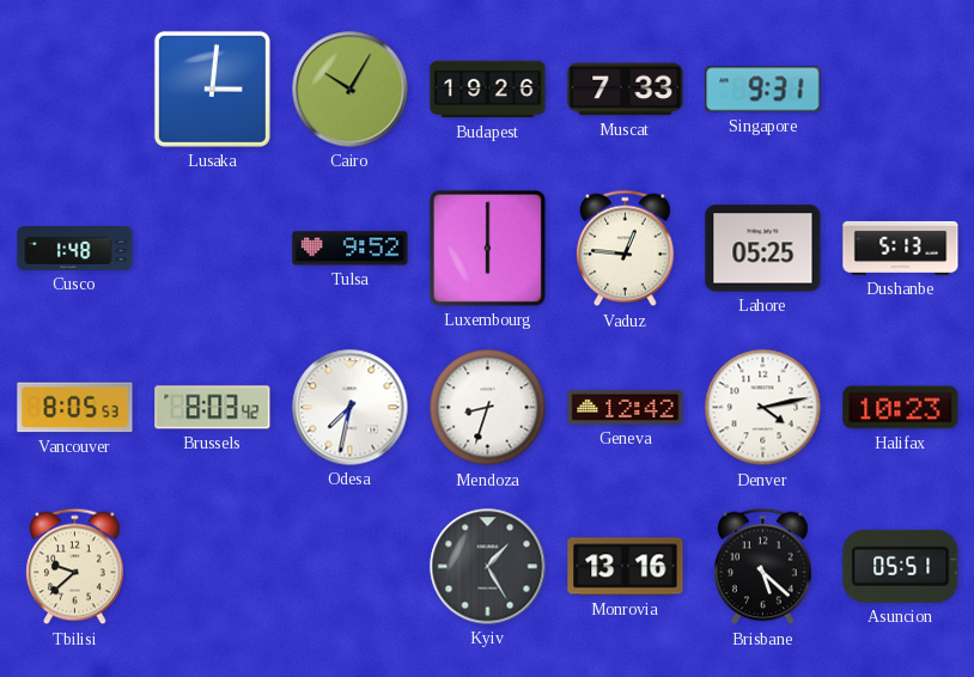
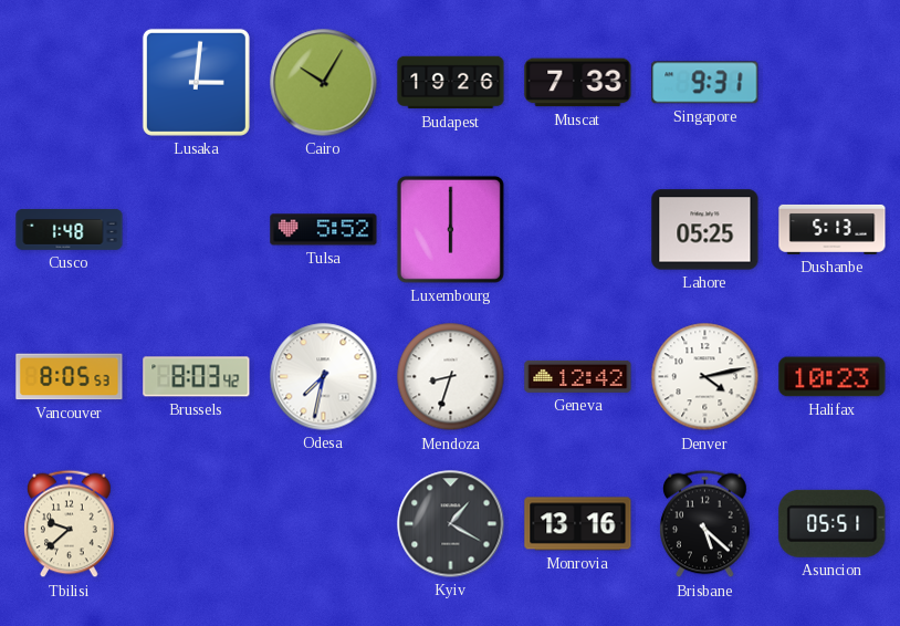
Tulsa: 9:52 -> 5:52 (324, 230)
Vaduz: 12:46 -> none (626, 249)
Kyiv: 1:25 -> 1:20 (451, 524)
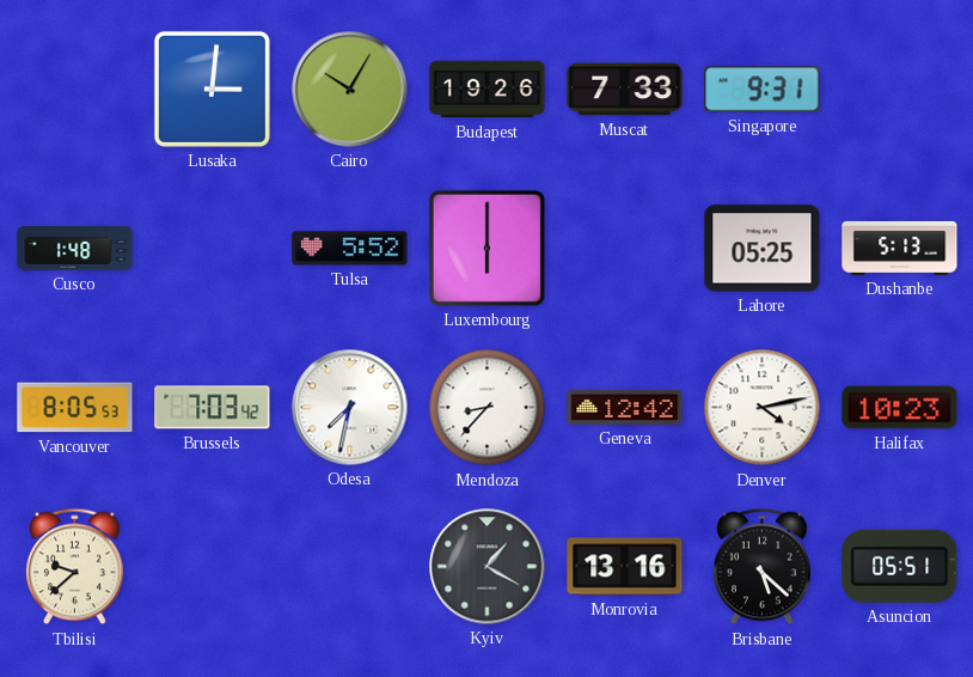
Brussels: 8:03 -> 7:03 (213, 408)
Mendoza: 8:33 -> 8:37 (488, 408)
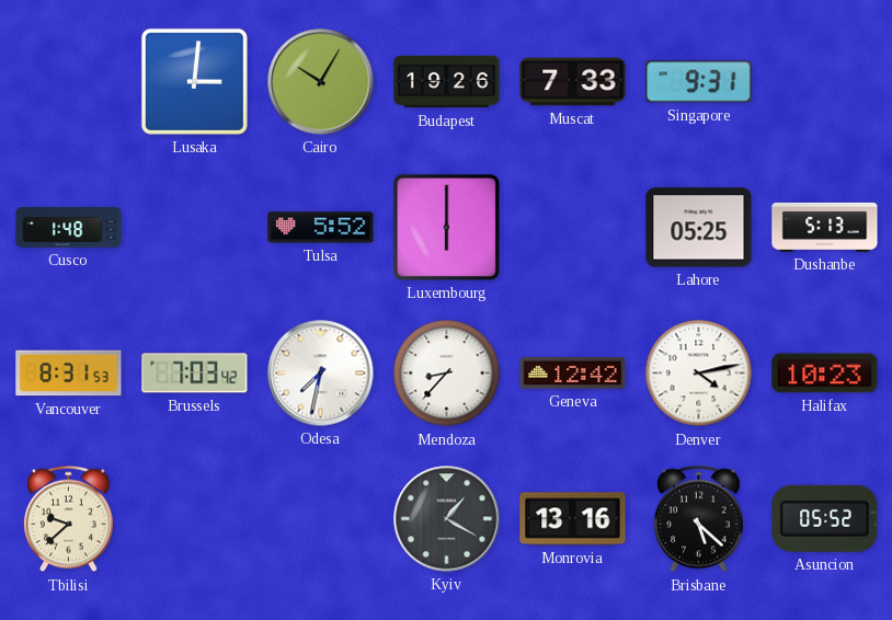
Vancouver: 8:05 -> 8:31 (69, 374)
Asuncion: 05:51 -> 05:52 (825, 518)
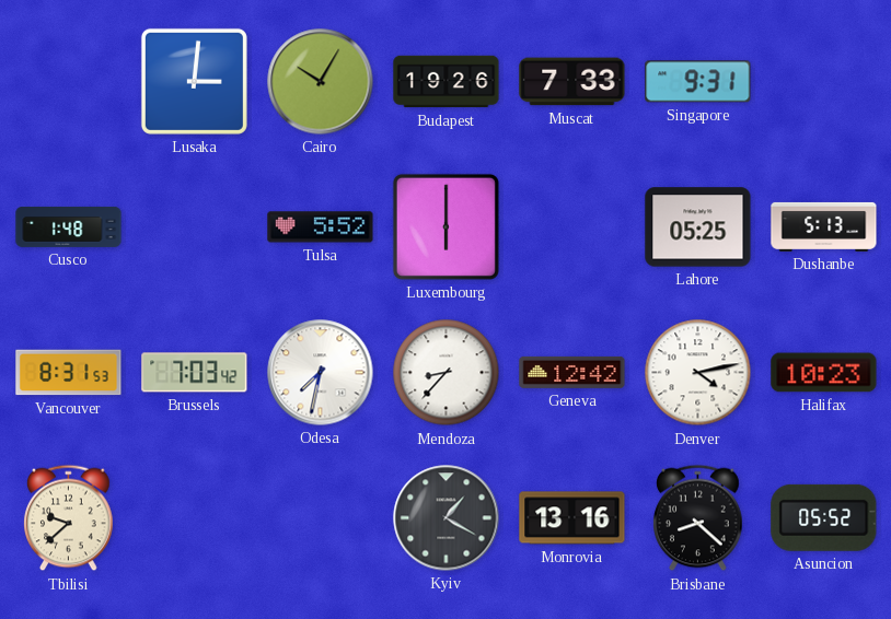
Brisbane: 5:22 -> 8:22 (698, 518)
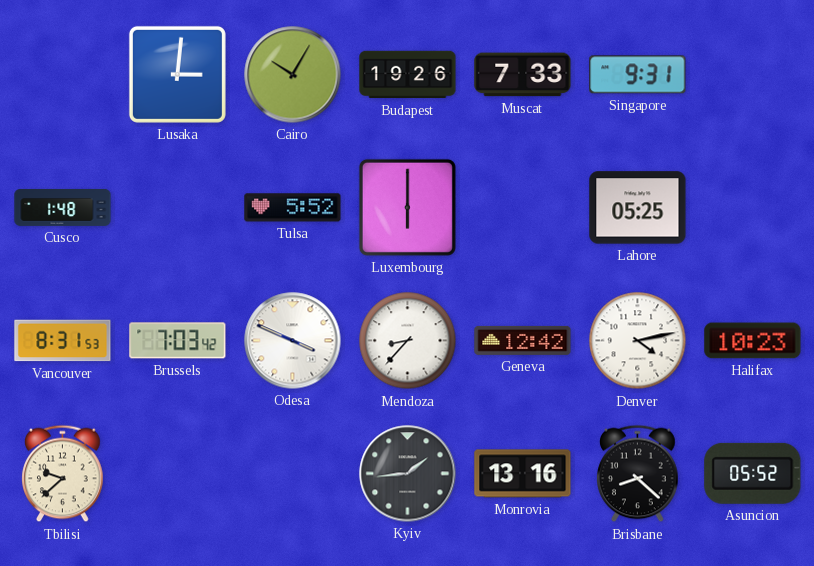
Dushanbe: 5:13 -> none (824, 226)
Odesa: 7:32 -> 3:49 (293, 341)
Kyiv: 1:20 -> 1:44 (408, 474)
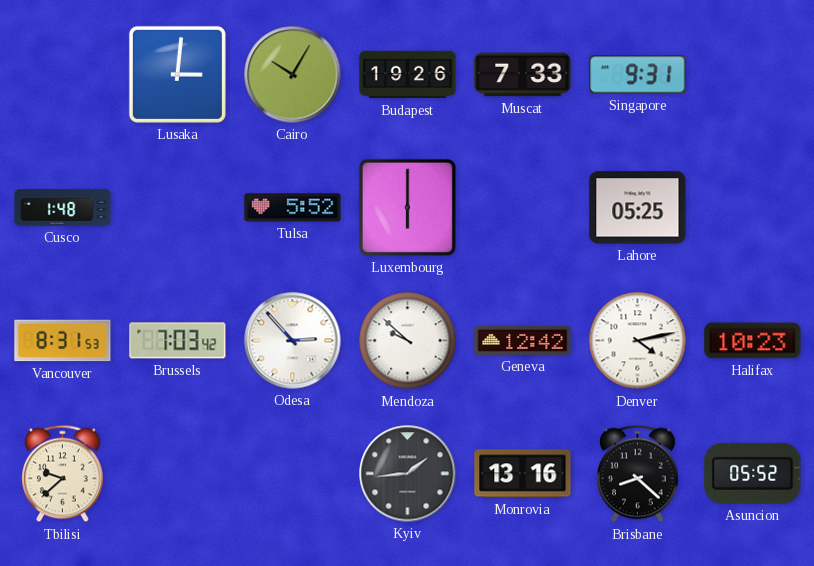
Odesa: 3:49 -> 2:53 (293, 341)
Mendoza: 8:37 -> 9:52 (408, 341)
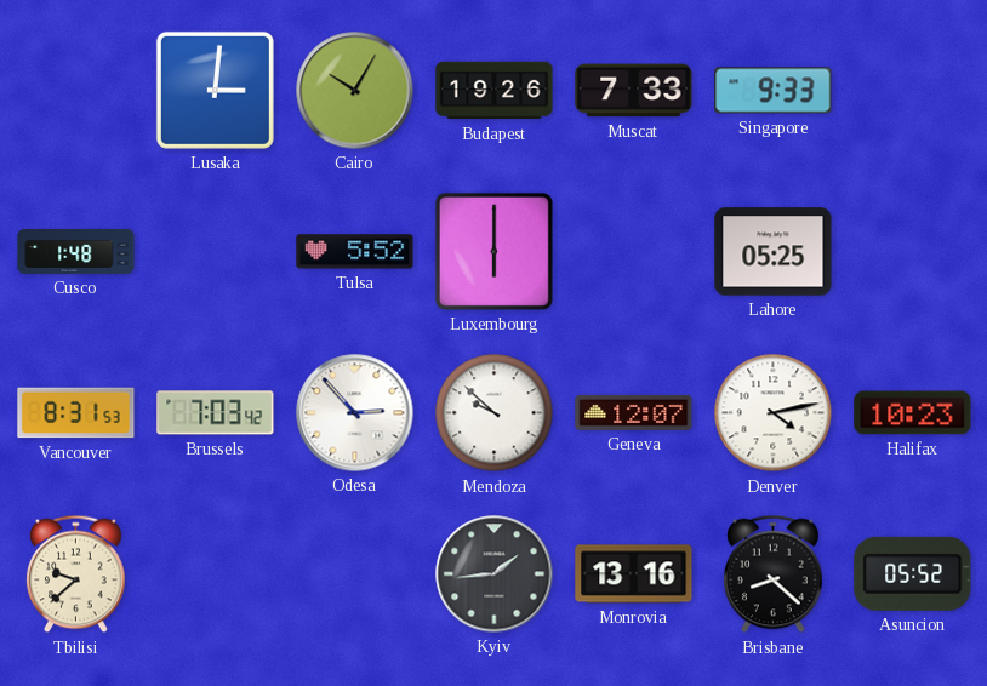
Singapore: 9:31 -> 9:33 (774, 91)
Geneva: 12:42 -> 12:07 (634, 412)
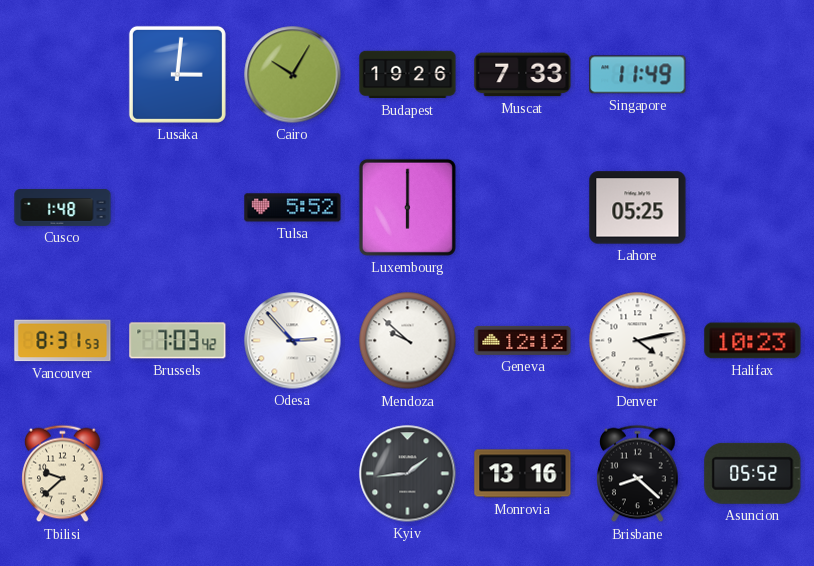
Singapore: 9:33 -> 11:49 (638, 75)
Geneva: 12:07 -> 12:12 (523, 340)
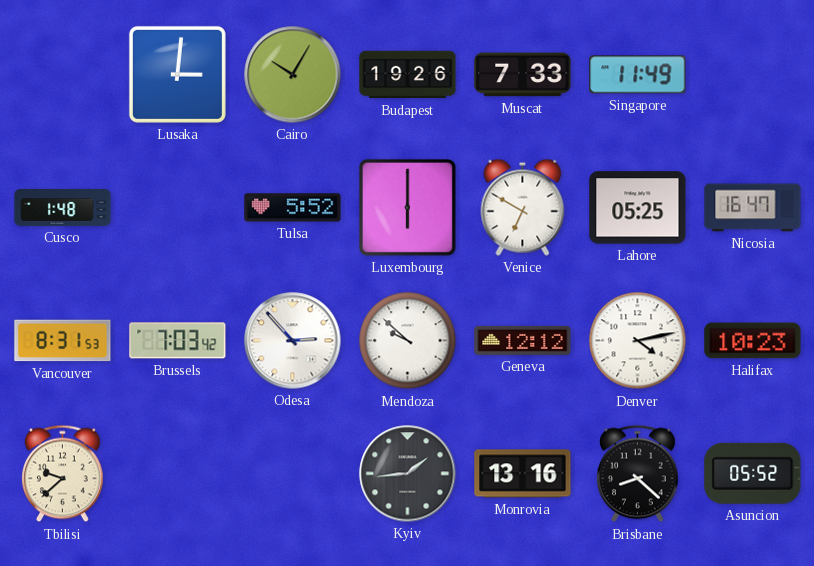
Venice: none -> 6:50 (523, 207)
Nicosia: none -> 16:47 (753, 208)
